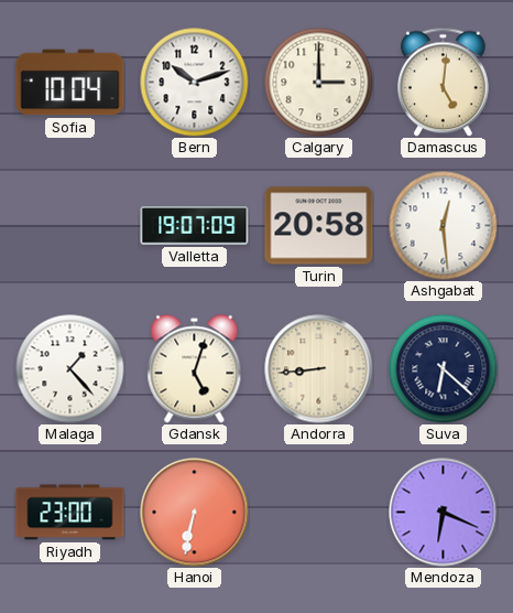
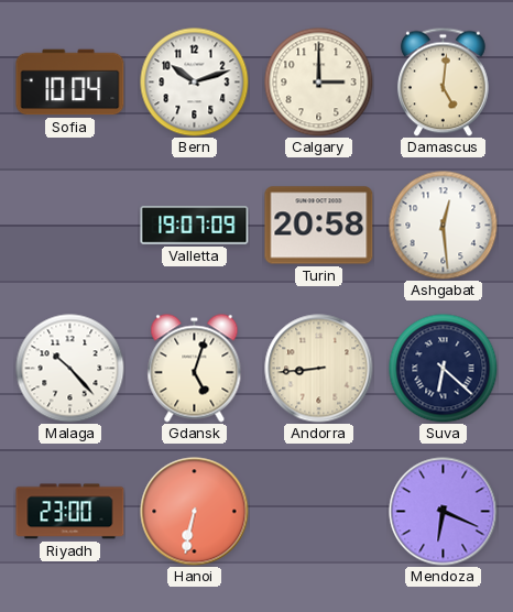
Malaga: 1:23 -> 10:23 (70, 369)
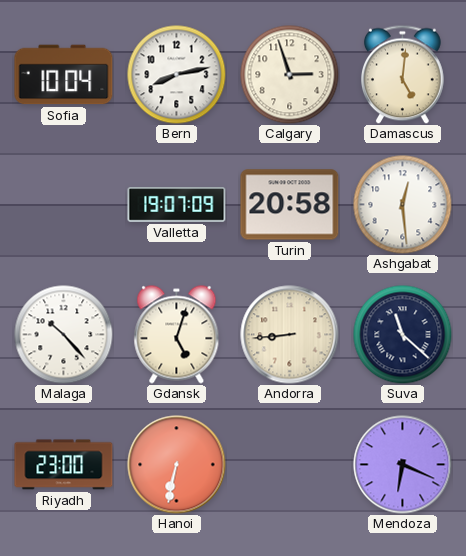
Bern: 10:12 -> 8:13 (177, 75)
Calgary: 3:00 -> 2:57 (290, 75)
Suva: 6:22 -> 11:22 (403, 335)
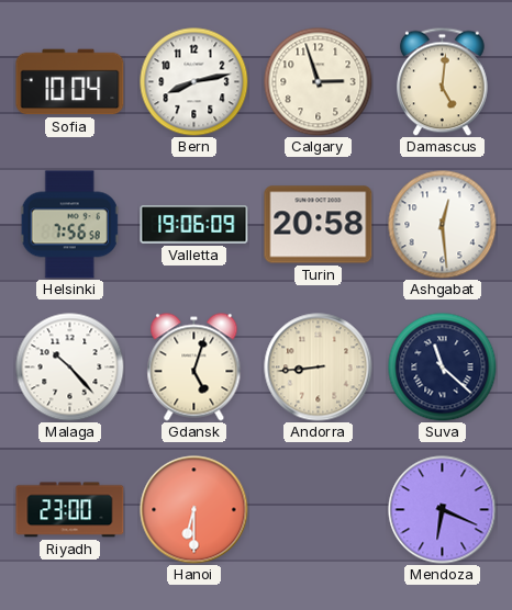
Helsinki: none -> 7:56 (69, 225)
Valletta: 19:07 -> 19:06 (194, 225)
Hanoi: 6:32 -> 6:30 (194, 510)
